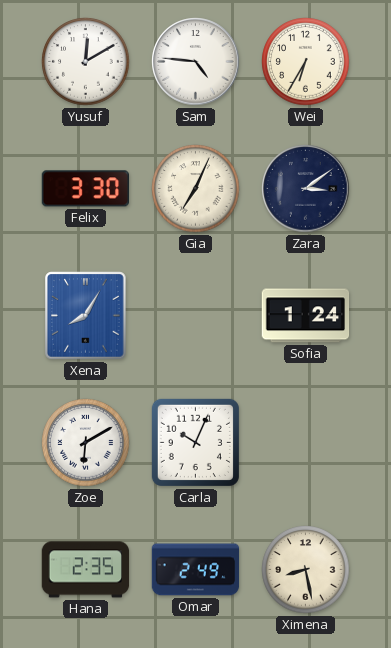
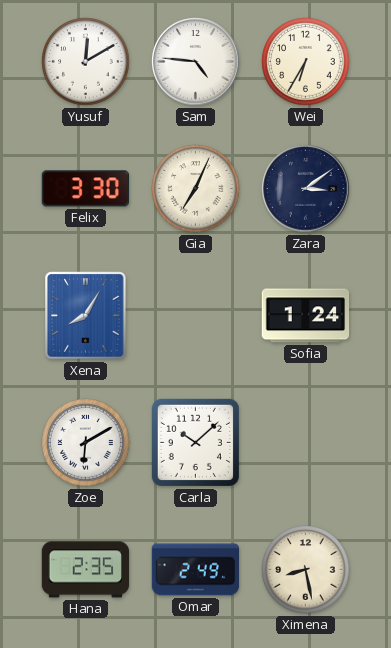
Carla: 10:04 -> 10:08 (195, 442)
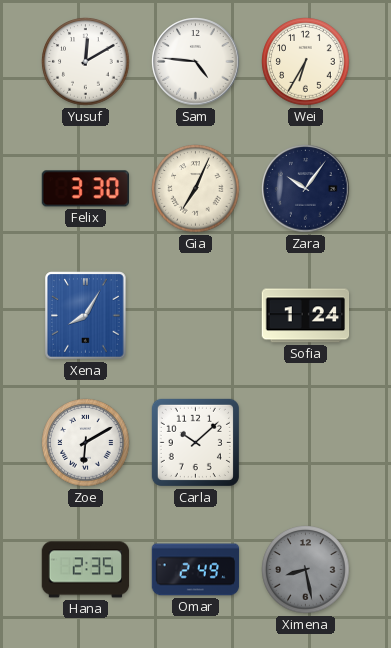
Zara: 3:09 -> 10:06 (306, 189)
Ximena dial: cream -> grey (306, 570)
